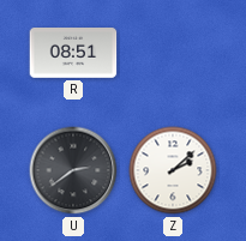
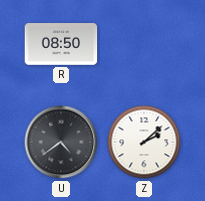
R: 08:51 -> 08:50 (61, 45)
U: 2:39 -> 4:39 (61, 142)
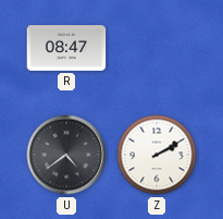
R: 08:50 -> 08:47 (66, 49)
Z: 2:08 -> 2:10 (157, 155)
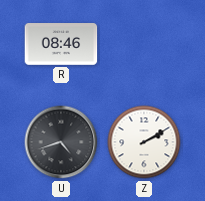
R: 08:47 -> 08:46 (61, 45)
U: 4:39 -> 4:42 (61, 142)
